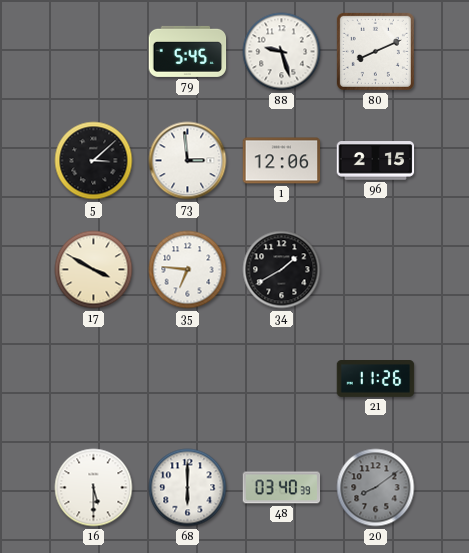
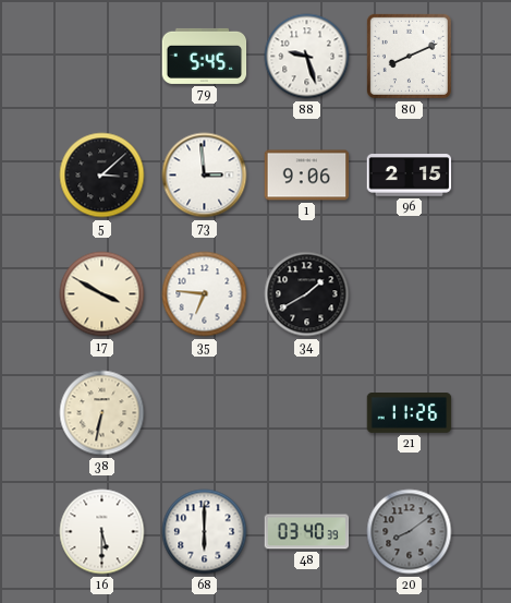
1: 12:06 -> 9:06 (307, 176)
38: none -> 6:32 (102, 413)
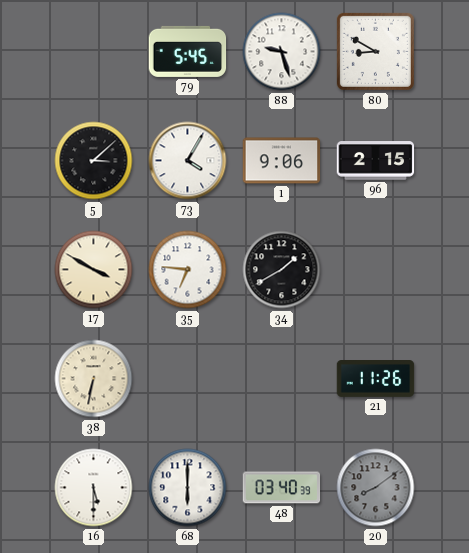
80: 8:11 -> 8:50 (375, 51)
73: 2:59 -> 4:05 (188, 161)
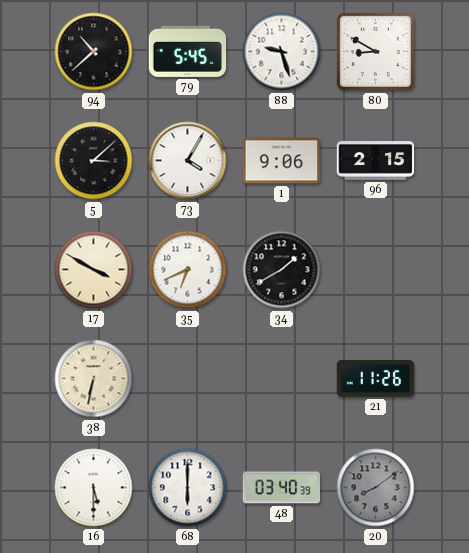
94: none -> 10:38 (94, 52)
35: 6:46 -> 6:41 (188, 270)
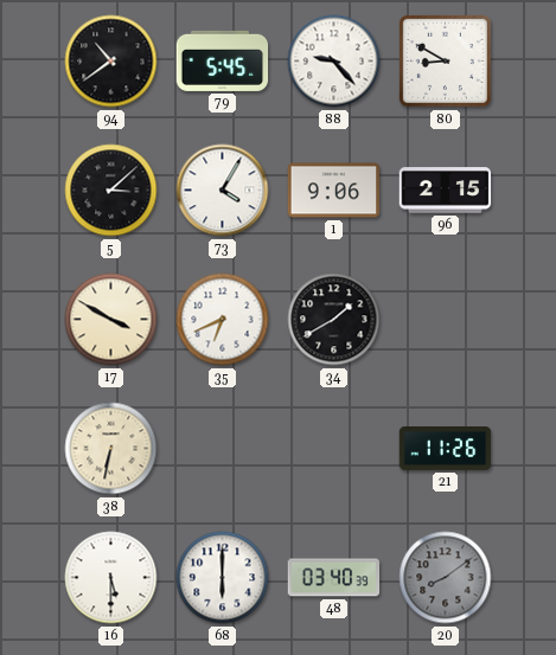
94: 10:38 -> 10:39 (111, 62)
88: 9:27 -> 9:23 (334, 62)
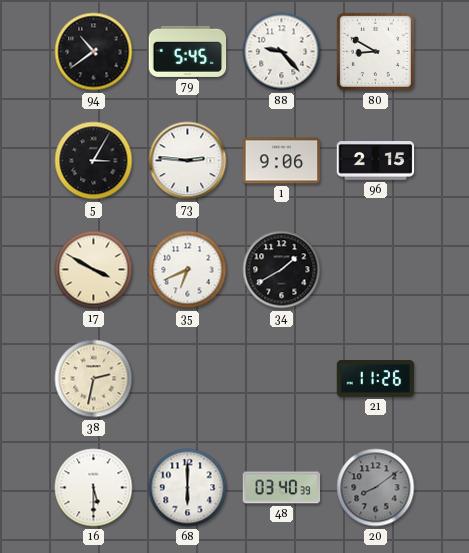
5: 3:08 -> 3:05 (94, 161)
73: 4:05 -> 2:46 (188, 161)
38: 6:32 -> 2:32 (94, 379)
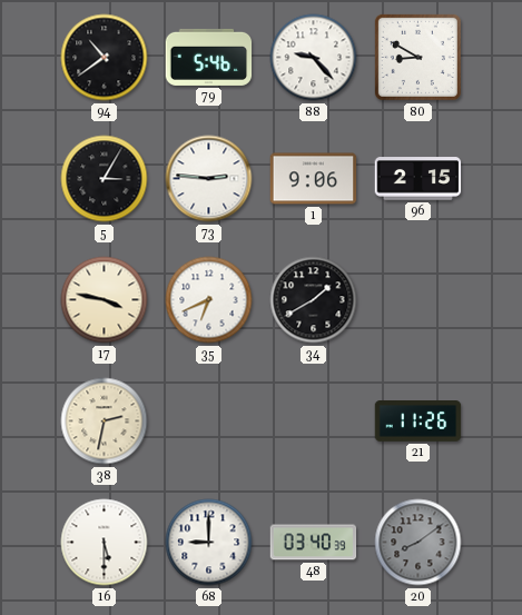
79: 5:45 -> 5:46 (209, 57)
17: 3:50 -> 3:47 (105, 300)
68: 6:00 -> 9:00 (209, 543)
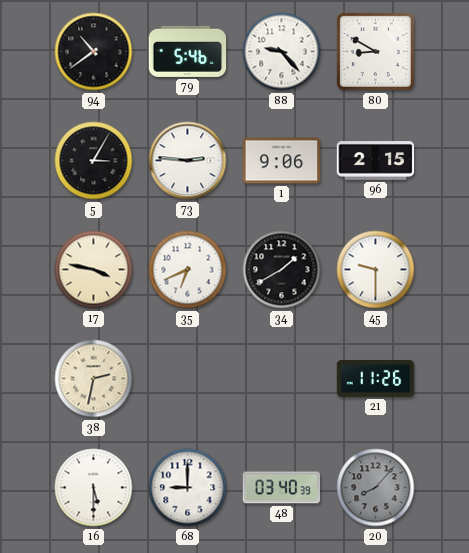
45: none -> 9:30 (376, 270)
20: 8:09 -> 8:07 (376, 488)
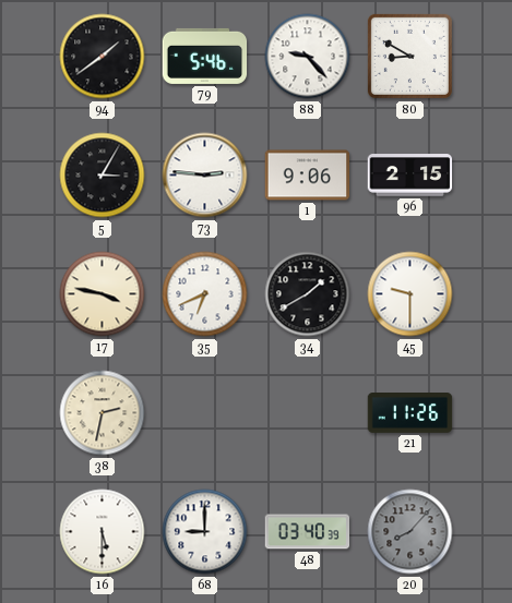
94: 10:39 -> 1:39 (103, 57)
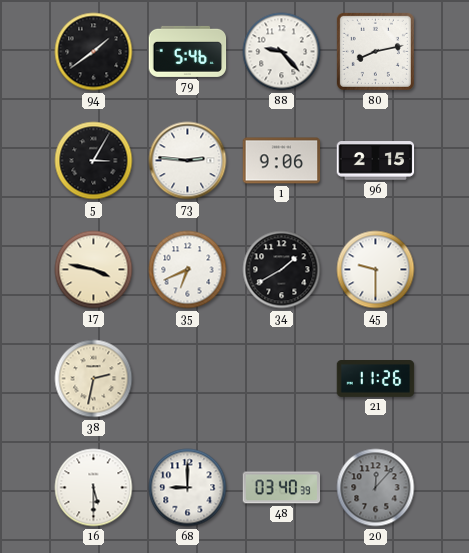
80: 8:50 -> 8:13 (375, 51)
20: 8:07 -> 12:07 (376, 488)
